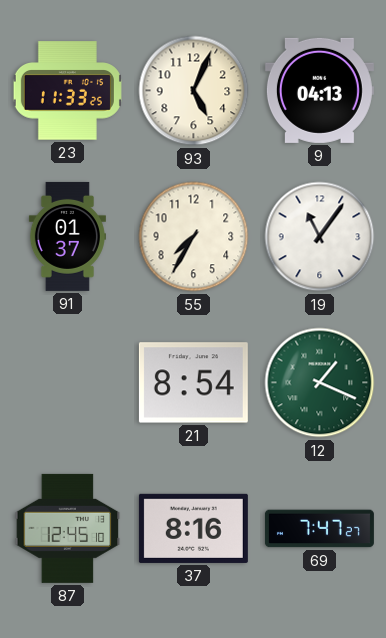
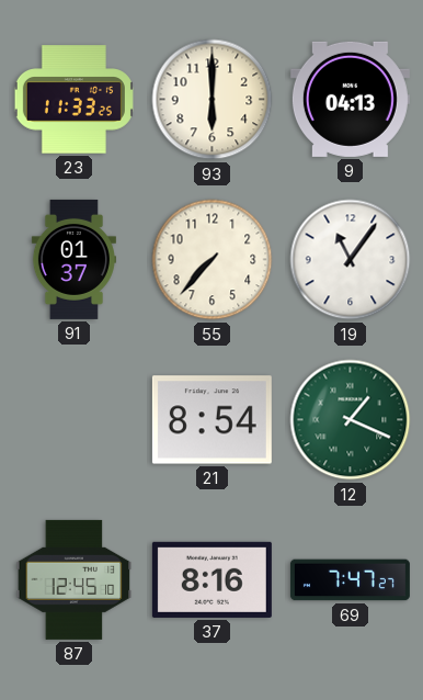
93: 5:04 -> 6:00 (213, 100)
55: 7:35 -> 7:37 (213, 260)
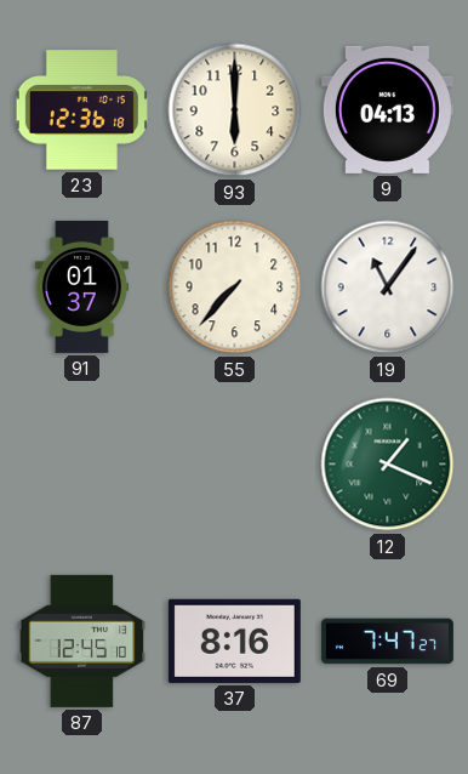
23: 11:33 -> 12:36 (81, 110)
21: 8:54 -> none (211, 420)
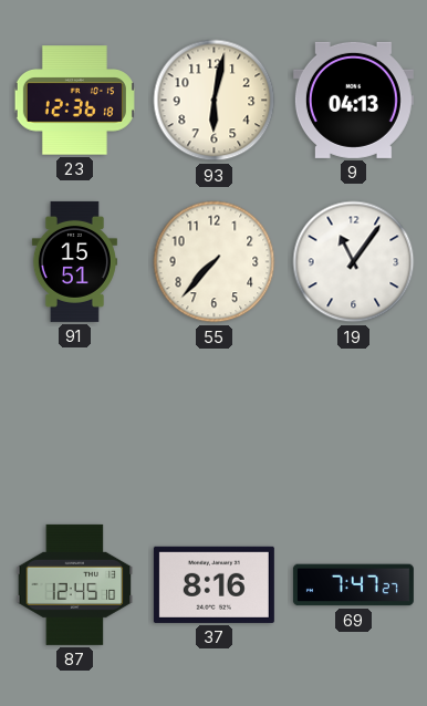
93: 6:00 -> 6:02 (215, 101)
91: 01:37 -> 15:51 (74, 261)
12: 1:19 -> none (388, 465)
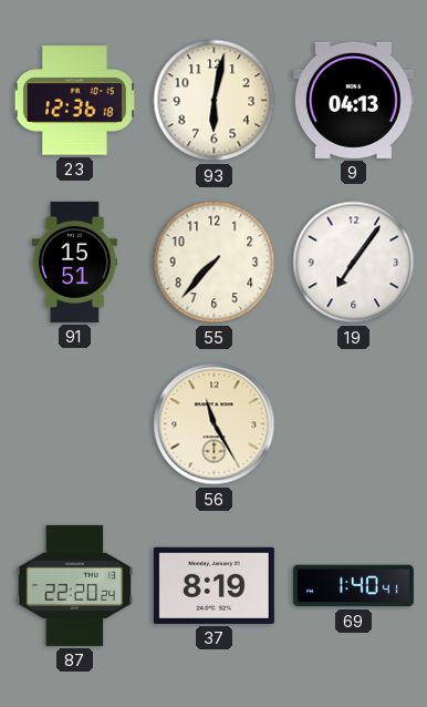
19: 11:06 -> 7:06 (354, 263)
56: none -> 11:25 (215, 424)
87: 12:45 -> 22:20 (75, 585)
37: 8:16 -> 8:19 (213, 585)
69: 7:47 -> 1:40 (353, 586)
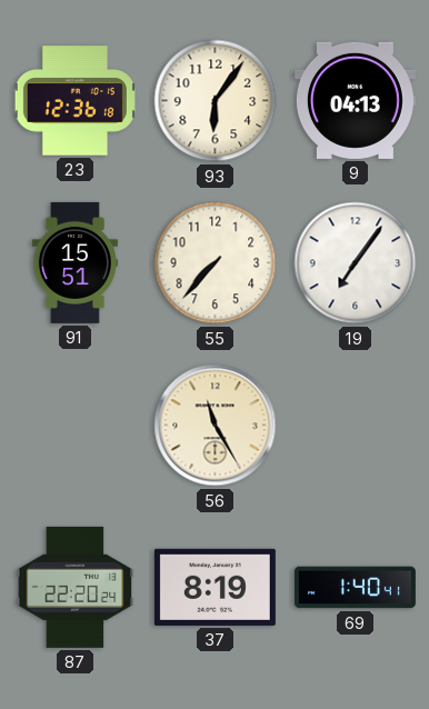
93: 6:02 -> 6:06 (216, 101)
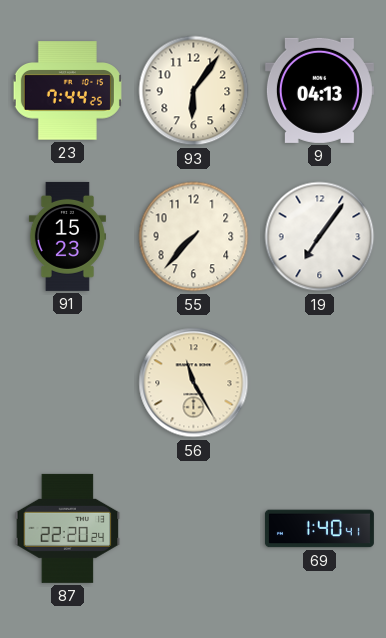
23: 12:36 -> 7:44 (67, 91)
91: 15:51 -> 15:23 (67, 236)
37: 8:19 -> none (214, 587)
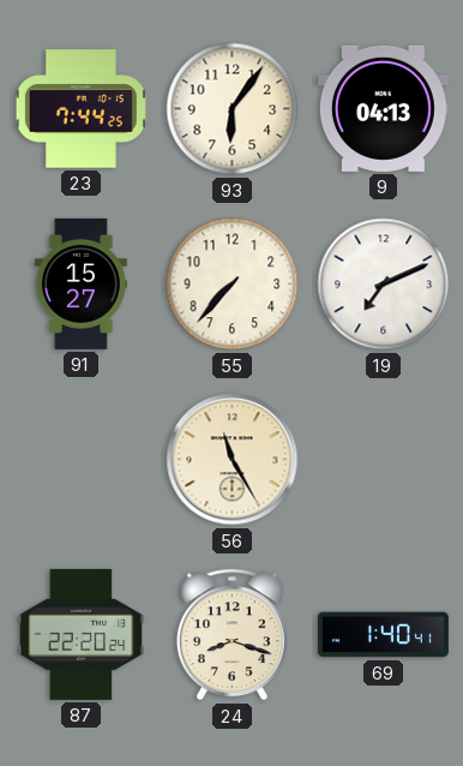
91: 15:23 -> 15:27 (80, 283)
19: 7:06 -> 7:11 (384, 285)
24: none -> 8:18 (231, 635)
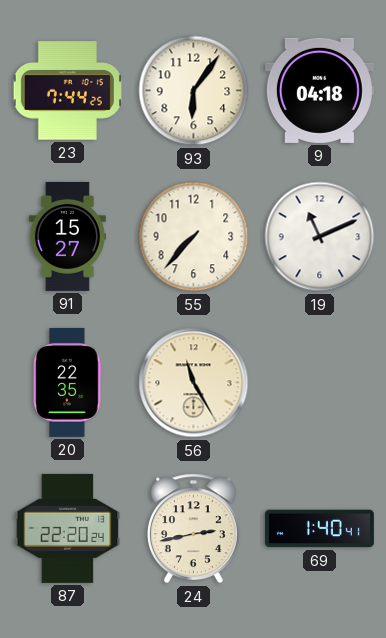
9: 04:13 -> 04:18 (319, 90)
19: 7:11 -> 11:11 (320, 237)
20: none -> 22:35 (67, 382)
24: 8:18 -> 2:43 (193, 529)
